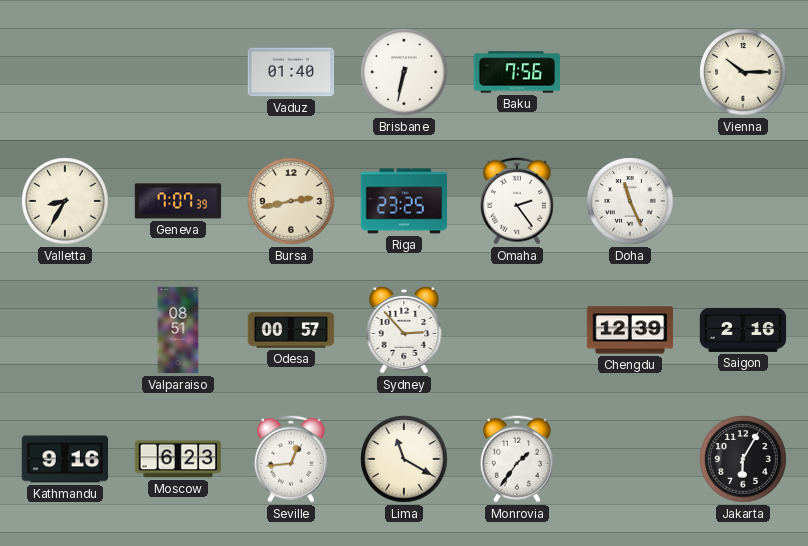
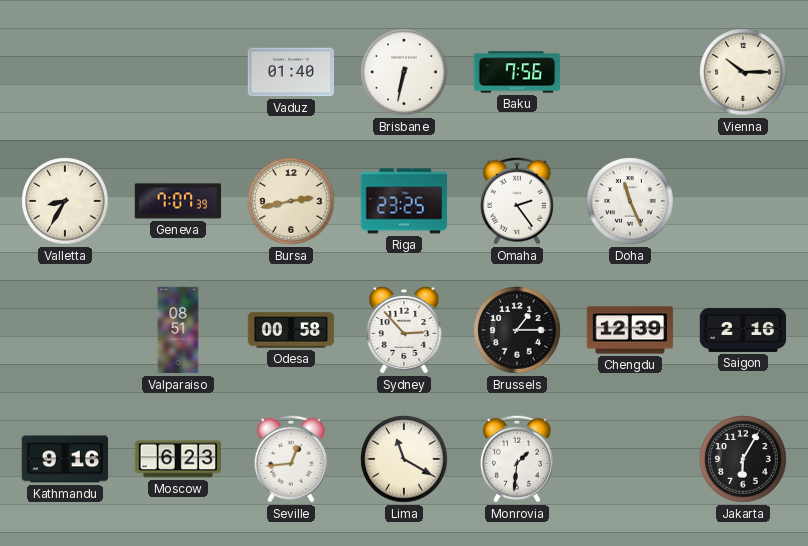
Odesa: 00:57 -> 00:58 (291, 330)
Brussels: none -> 1:15 (517, 330)
Monrovia: 1:36 -> 1:31 (517, 459)
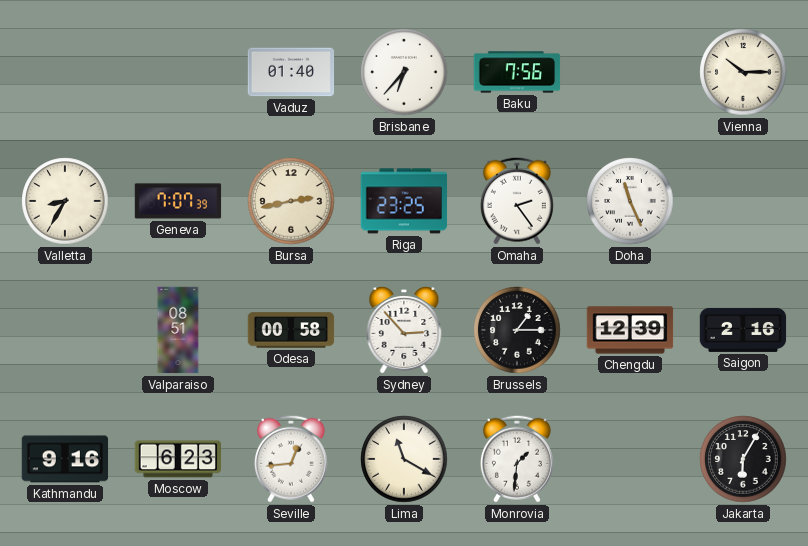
Brisbane: 6:32 -> 6:37 (404, 72)
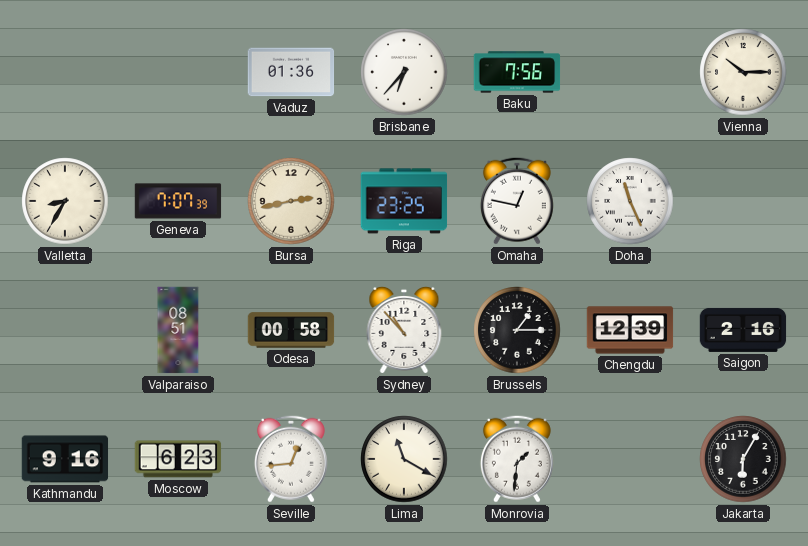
Vaduz: 01:40 -> 01:36 (291, 72)
Omaha: 2:24 -> 12:47 (517, 201)
Sydney: 2:53 -> 10:53 (404, 330)
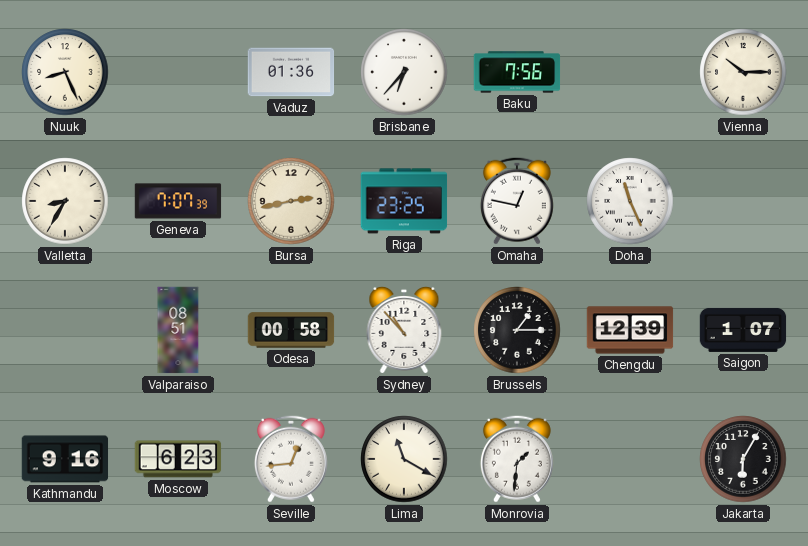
Nuuk: none -> 8:26 (65, 72)
Saigon: 2:16 -> 1:07 (743, 330)
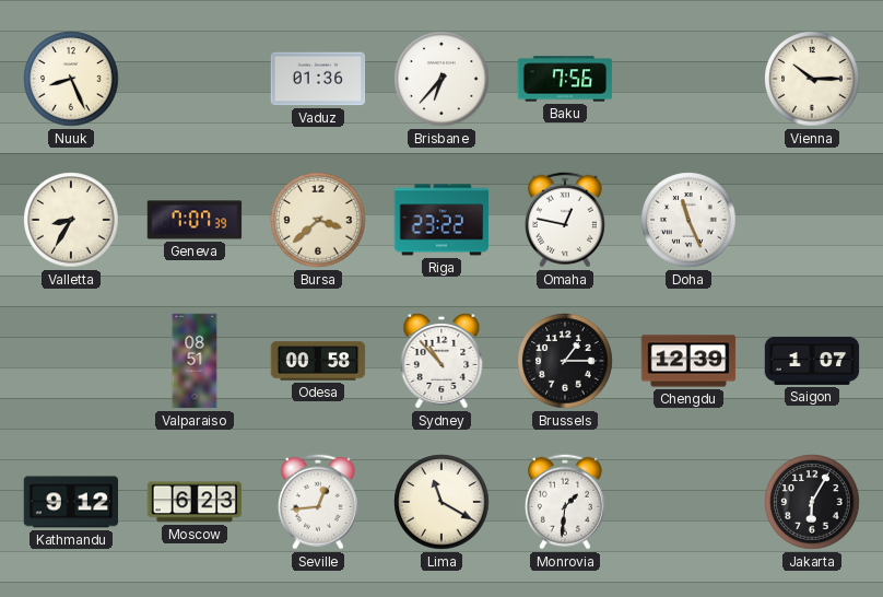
Bursa: 2:43 -> 3:38 (318, 220)
Riga: 23:25 -> 23:22 (441, 220)
Kathmandu: 9:16 -> 9:12 (71, 502)
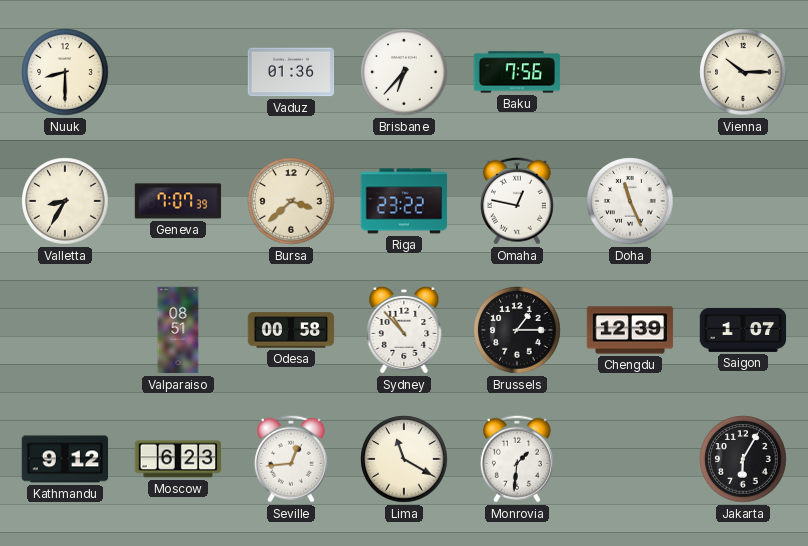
Nuuk: 8:26 -> 8:30 (65, 72)
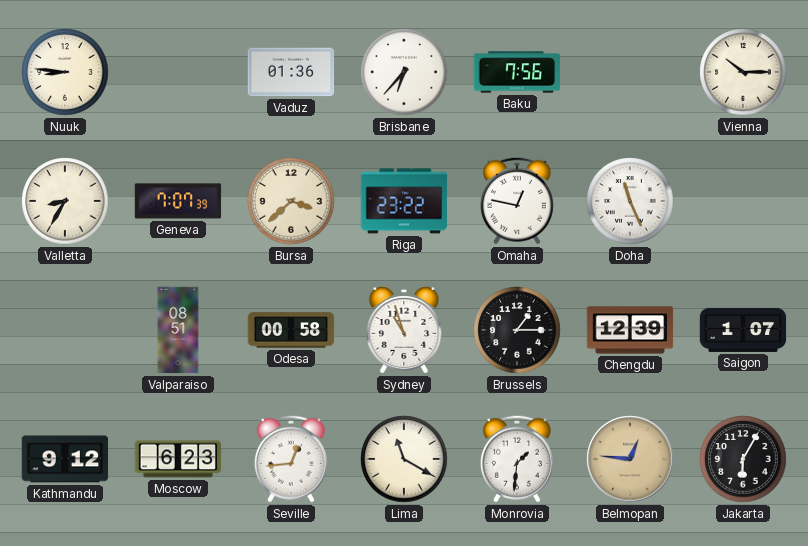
Nuuk: 8:30 -> 8:46 (65, 72)
Sydney: 10:53 -> 10:57 (404, 330)
Belmopan: none -> 12:46 (630, 459)
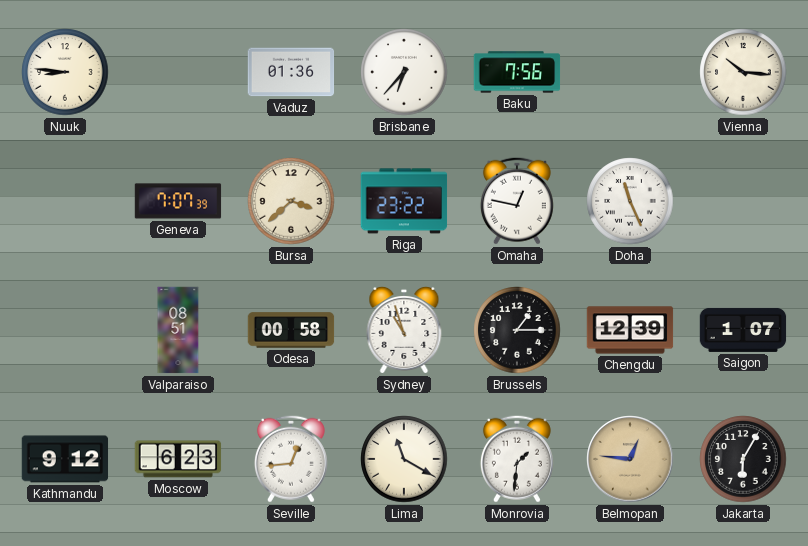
Vienna: 10:15 -> 10:16 (743, 72)
Valletta: 8:35 -> none (65, 201)
